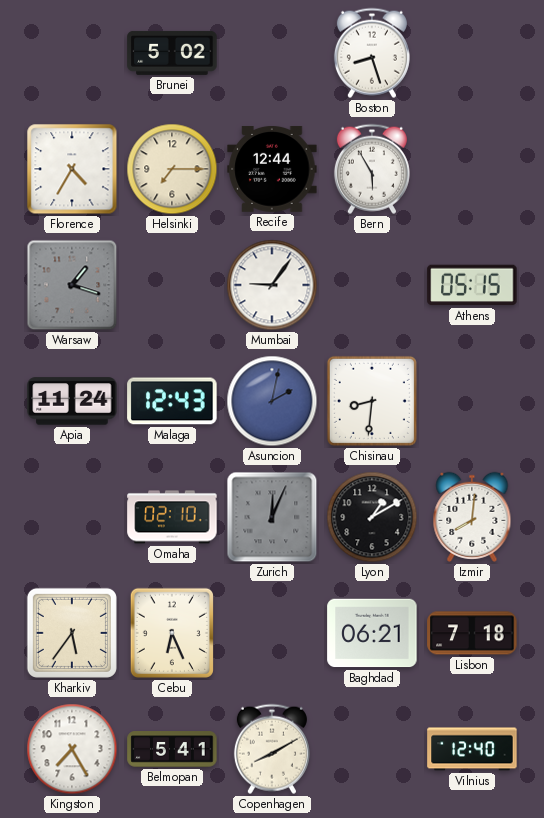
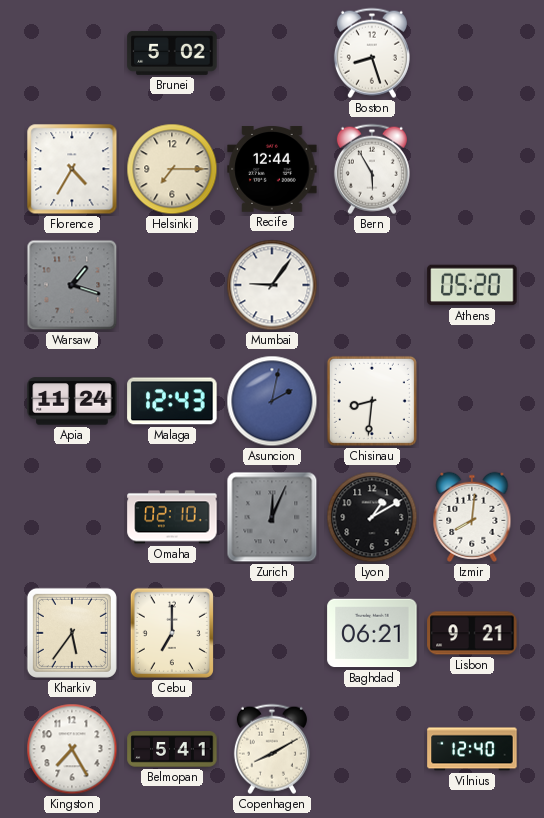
Athens: 05:15 -> 05:20 (472, 285)
Cebu: 6:26 -> 7:00 (172, 633)
Lisbon: 7:18 -> 9:21 (472, 633)
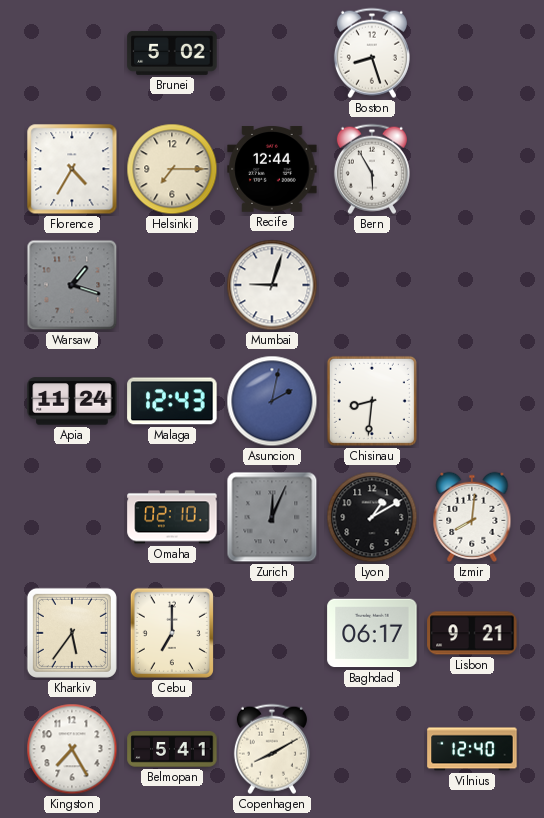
Mumbai: 9:06 -> 9:03 (272, 285)
Athens: 05:20 -> none (472, 285)
Baghdad: 06:21 -> 06:17 (372, 633)
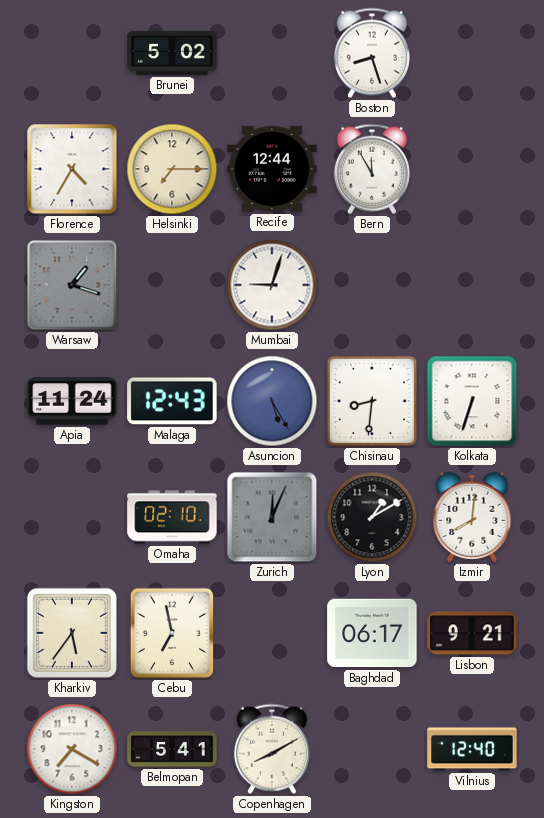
Bern: 5:55 -> 11:55 (372, 169)
Asuncion: 2:02 -> 5:25 (272, 401)
Kolkata: none -> 6:33 (472, 401)
Cebu: 7:00 -> 6:58 (172, 633)
Kingston: 7:25 -> 7:20 (72, 749)
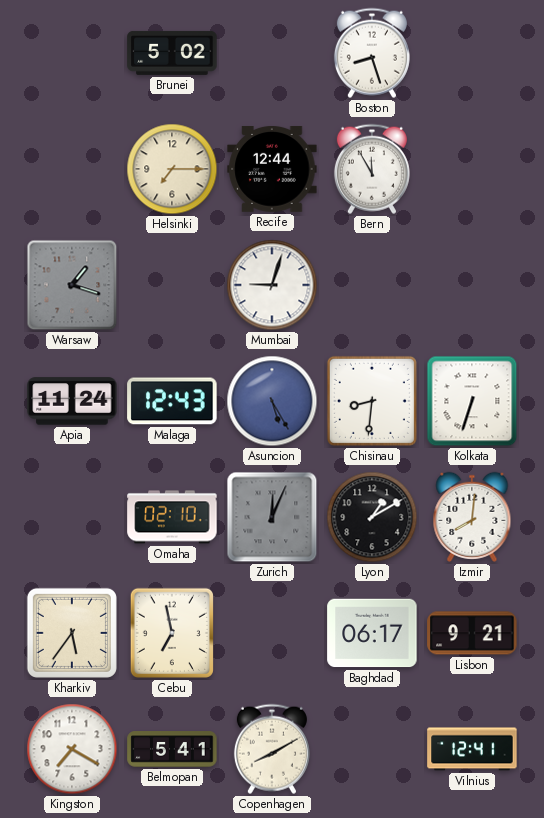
Florence: 4:35 -> none (72, 169)
Vilnius: 12:40 -> 12:41 (472, 749)
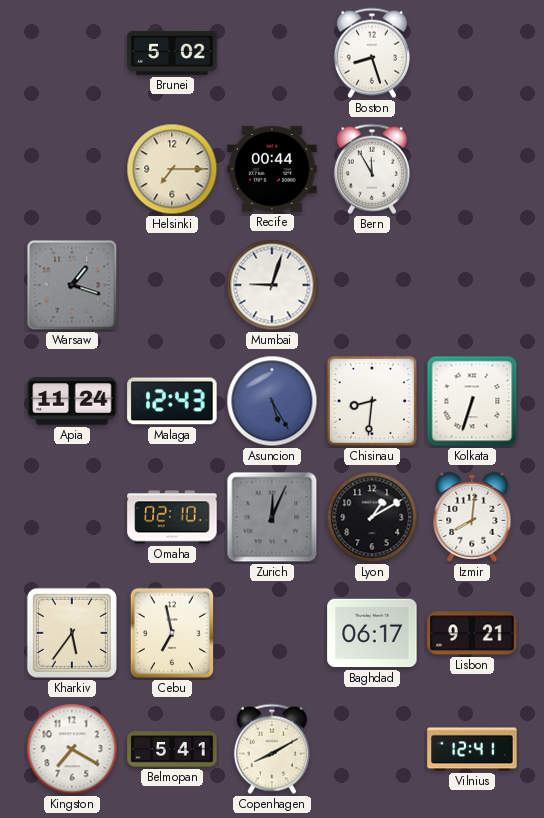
Recife: 12:44 -> 00:44 (272, 170)
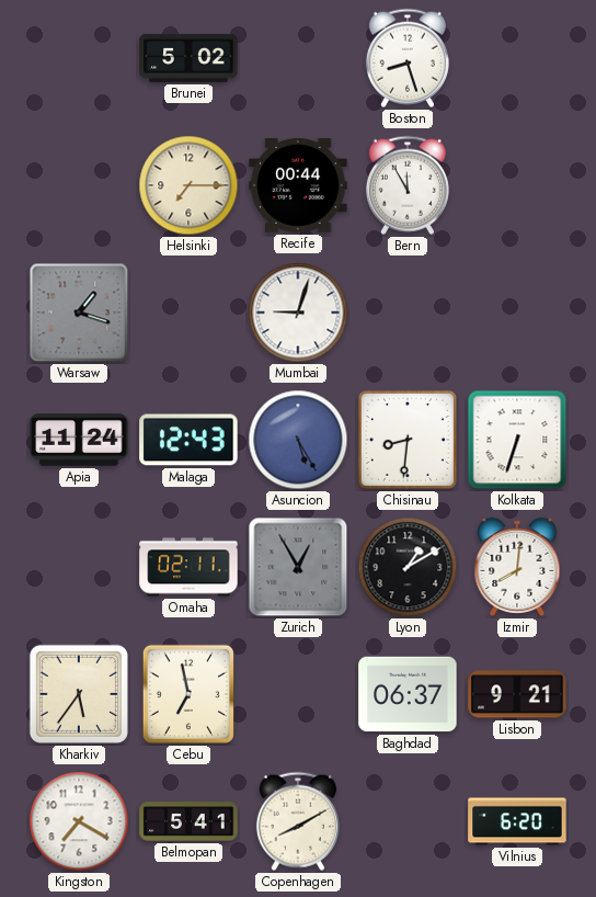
Omaha: 02:10 -> 02:11 (188, 567)
Zurich: 12:04 -> 12:55 (298, 567)
Baghdad: 06:17 -> 06:37 (408, 694)
Vilnius: 12:41 -> 6:20 (517, 821)
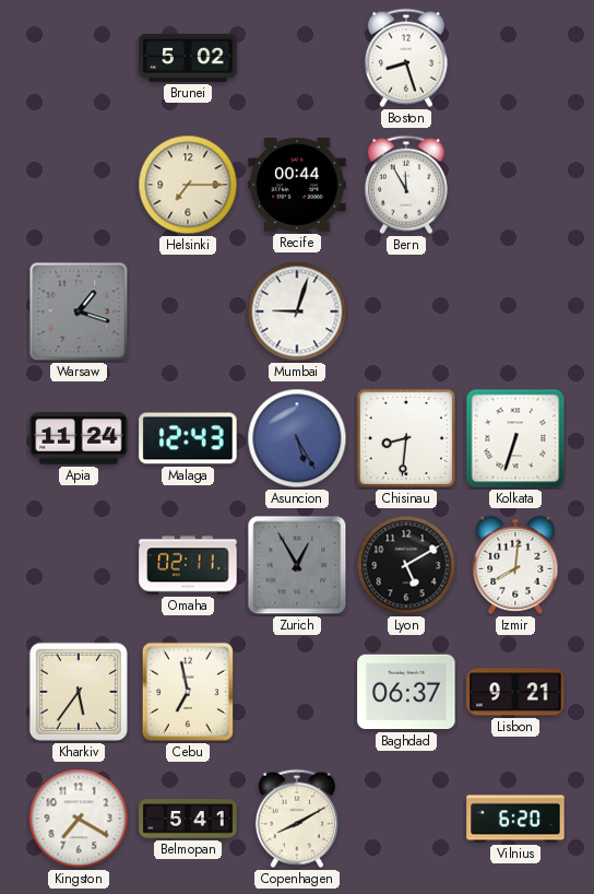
Lyon: 1:10 -> 5:10 (406, 565)
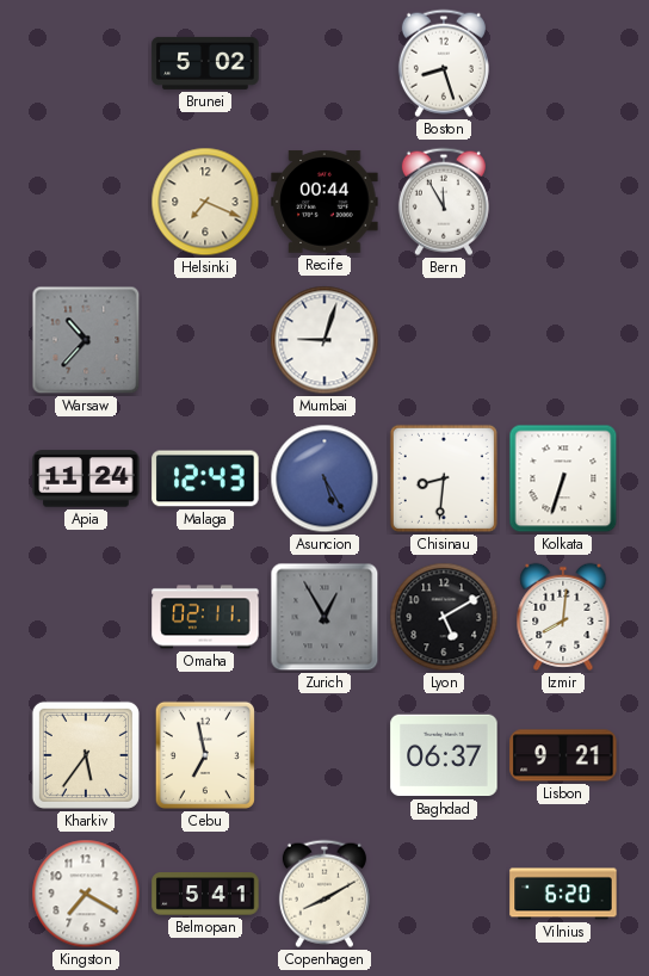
Helsinki: 7:15 -> 7:19 (205, 202)
Warsaw: 1:18 -> 10:37 (86, 340)
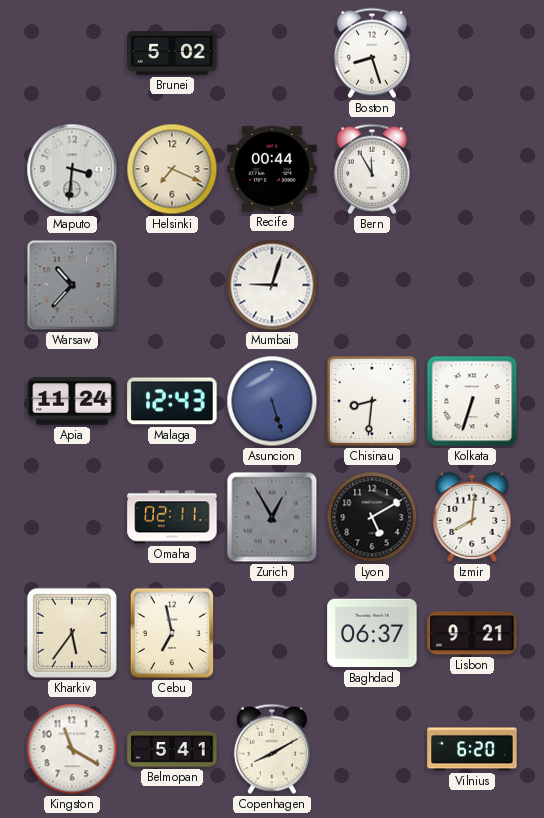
Maputo: none -> 3:31 (72, 169)
Asuncion: 5:25 -> 5:27 (272, 401)
Kingston: 7:20 -> 11:20 (72, 749)
